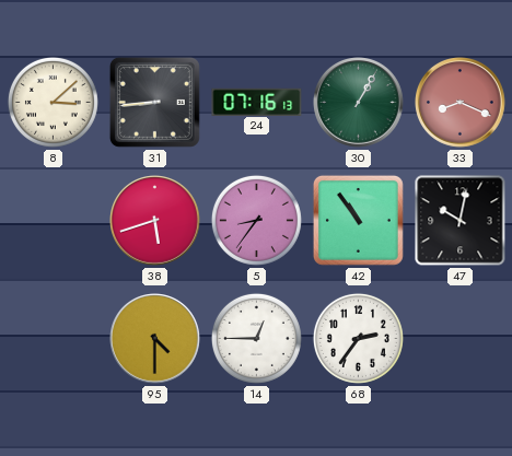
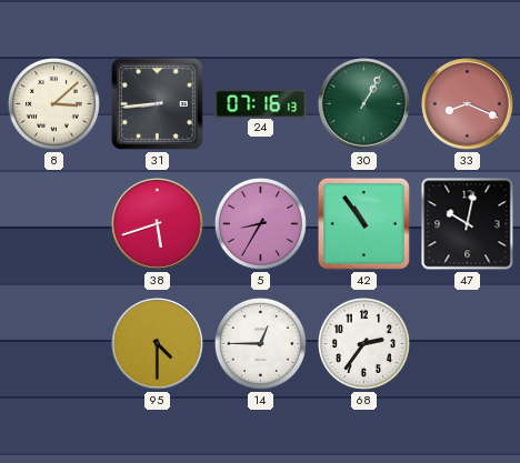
5: 8:36 -> 8:35 (260, 223)
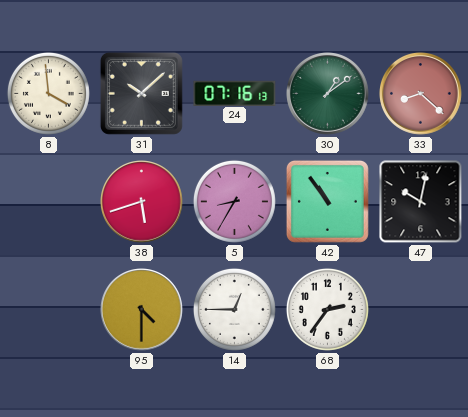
8: 3:08 -> 3:59 (48, 93)
31: 8:44 -> 10:08 (141, 93)
30: 1:05 -> 1:09 (328, 94)
33: 8:19 -> 8:22 (421, 94)
